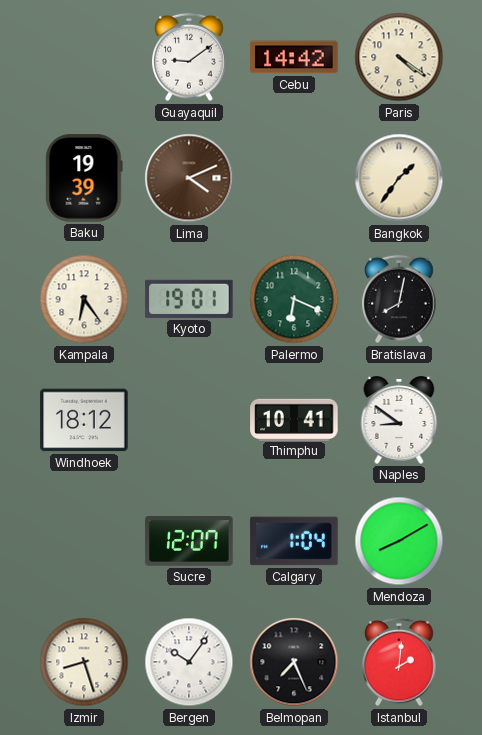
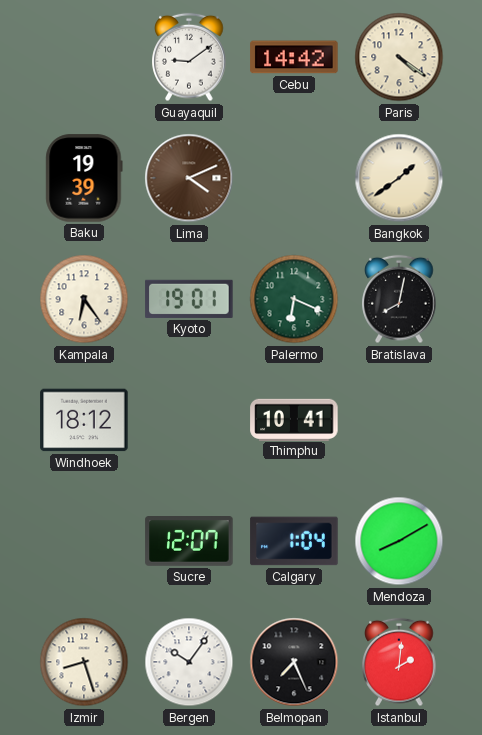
Bangkok: 1:36 -> 1:39 (399, 178)
Naples: 8:51 -> none (399, 420)
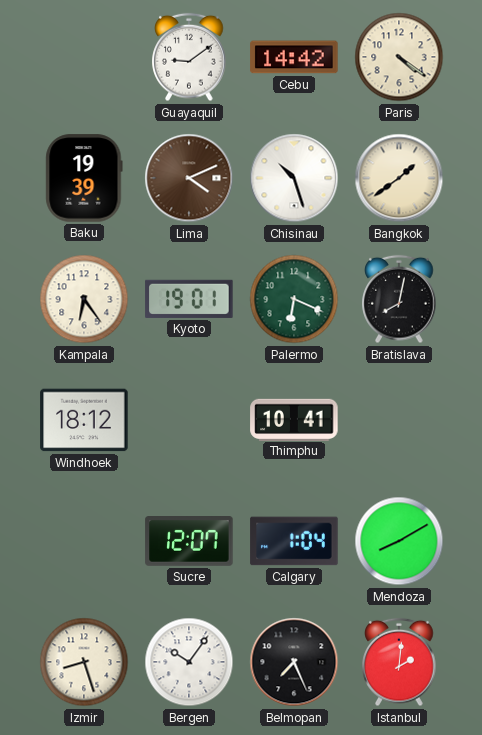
Chisinau: none -> 10:27 (294, 178)
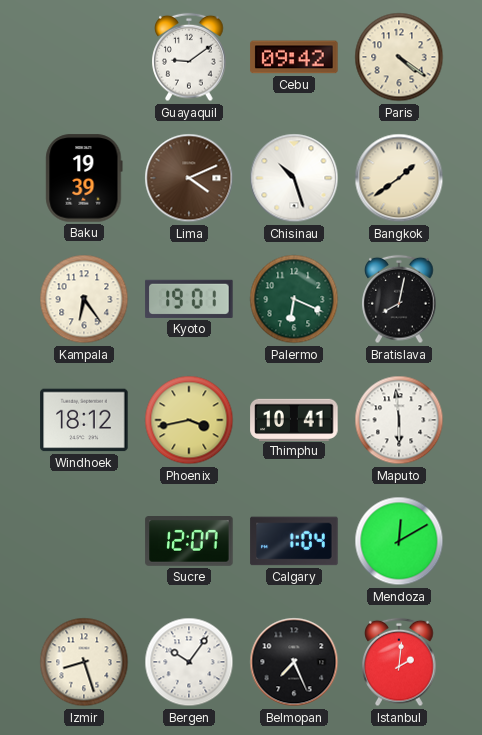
Cebu: 14:42 -> 09:42 (294, 57)
Phoenix: none -> 3:43 (189, 420)
Maputo: none -> 5:59 (399, 420)
Mendoza: 8:10 -> 12:10 (399, 541)
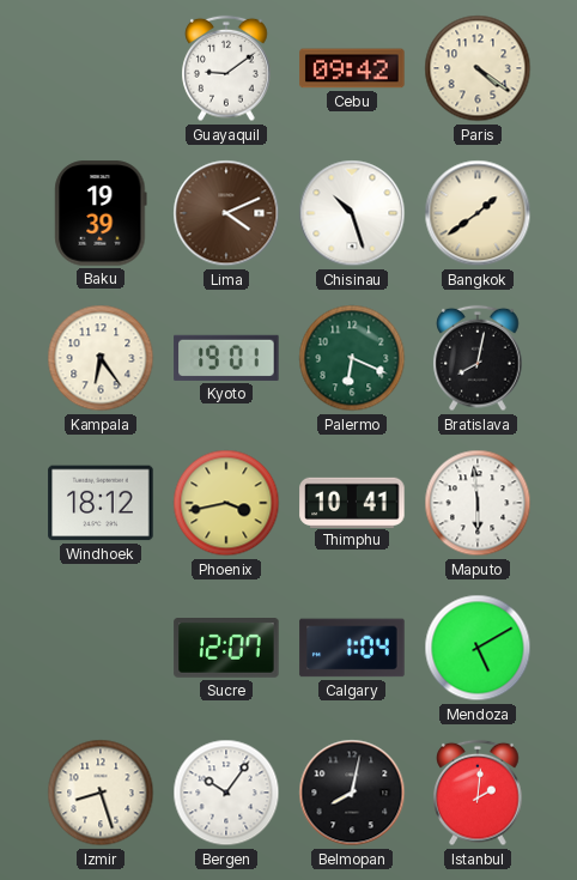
Mendoza: 12:10 -> 5:10 (478, 648)
Belmopan: 7:26 -> 8:02 (352, 793)
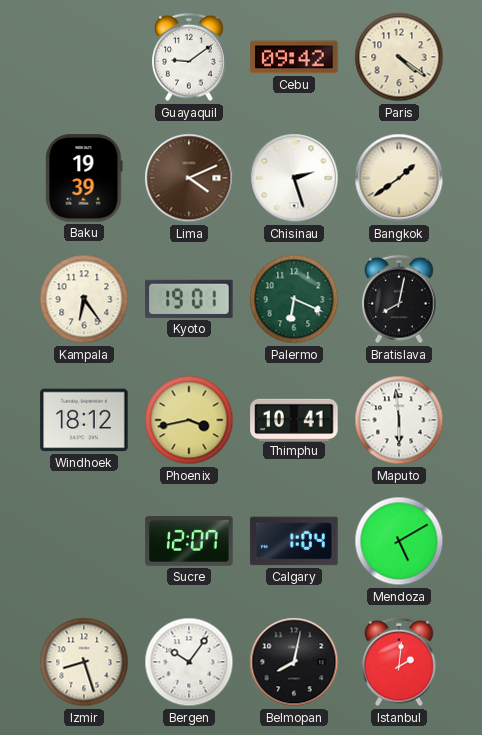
Chisinau: 10:27 -> 2:27 (294, 178)
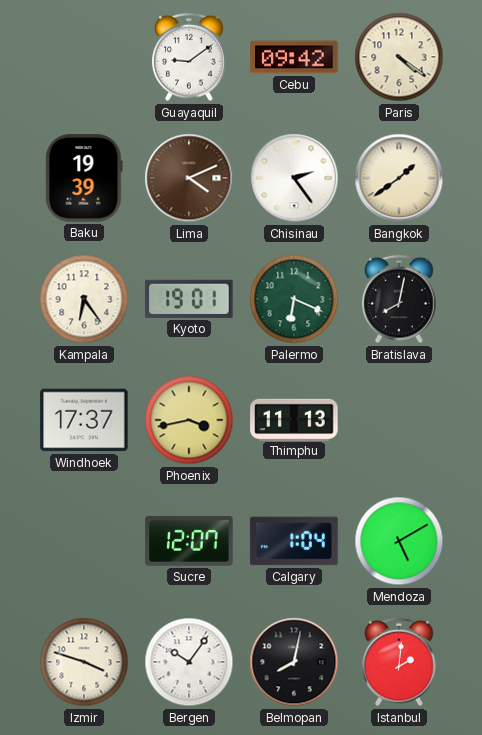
Chisinau: 2:27 -> 2:24 (294, 178)
Windhoek: 18:12 -> 17:37 (84, 420)
Thimphu: 10:41 -> 11:13 (294, 419)
Maputo: 5:59 -> none (399, 420)
Izmir: 8:27 -> 3:48 (84, 662)
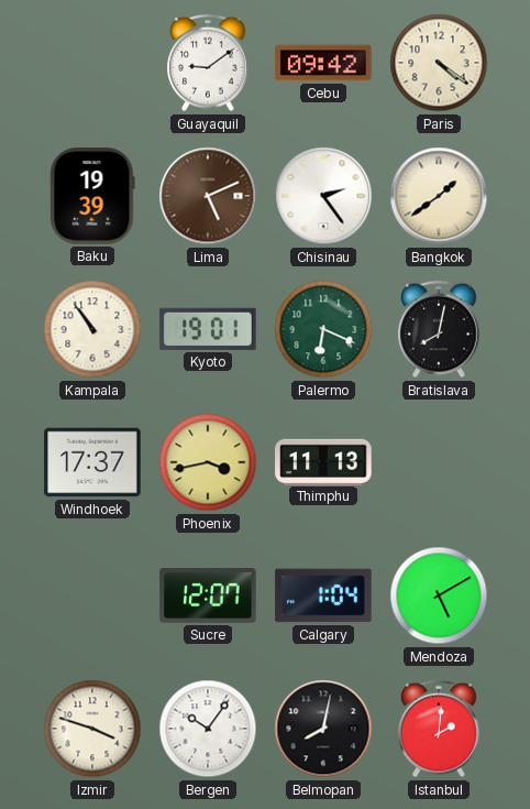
Lima: 4:11 -> 5:11 (208, 196)
Kampala: 6:24 -> 10:54 (92, 329)
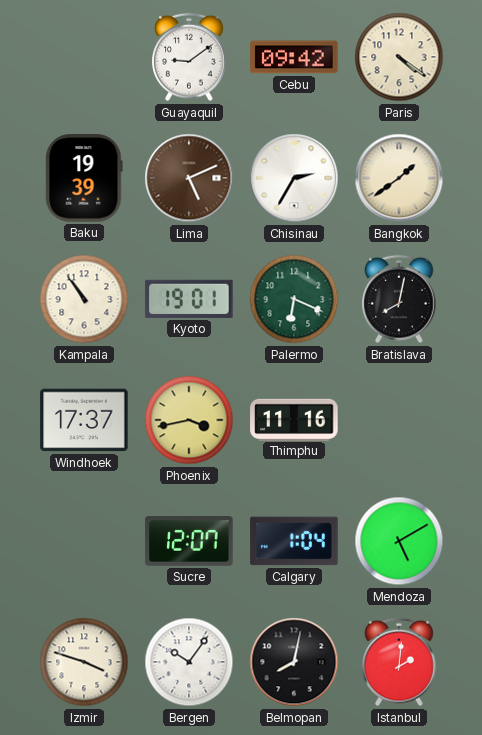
Chisinau: 2:24 -> 2:35 (294, 178)
Thimphu: 11:13 -> 11:16 (294, 419)
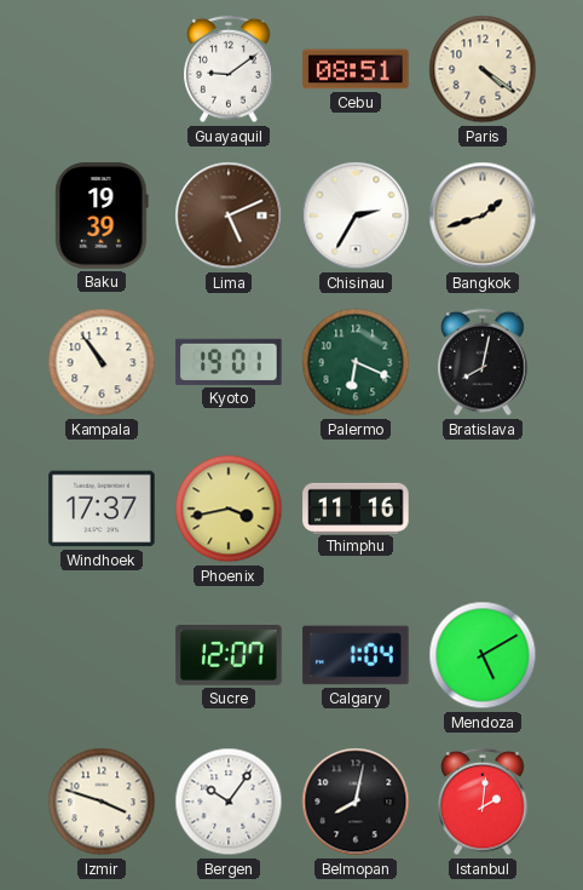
Cebu: 09:42 -> 08:51 (356, 69)
Bangkok: 1:39 -> 1:42 (483, 216)
